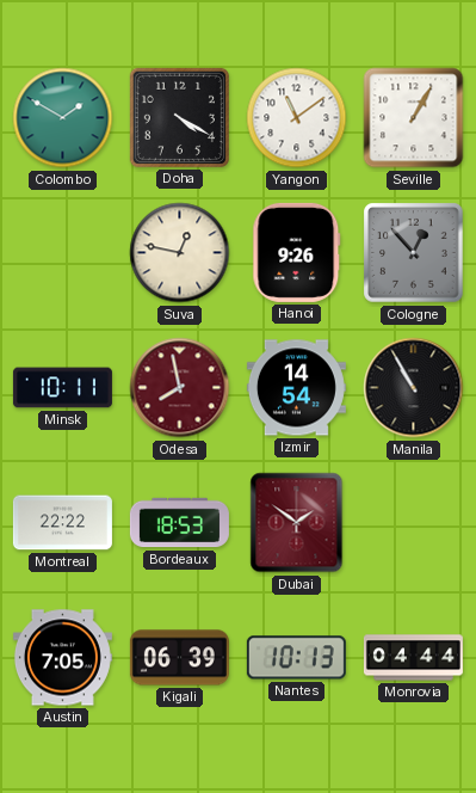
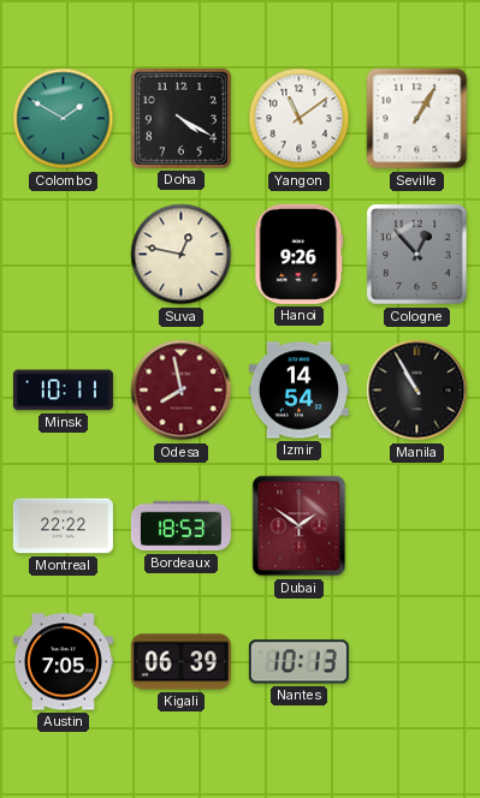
Monrovia: 04:44 -> none (413, 658)
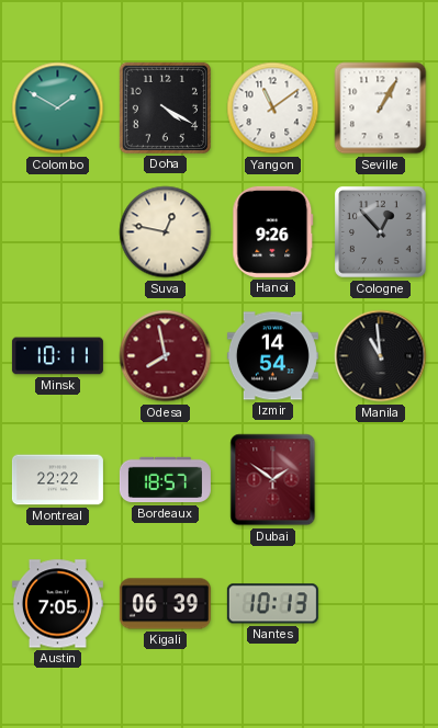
Manila: 10:55 -> 10:59 (381, 356)
Bordeaux: 18:53 -> 18:57 (165, 480)
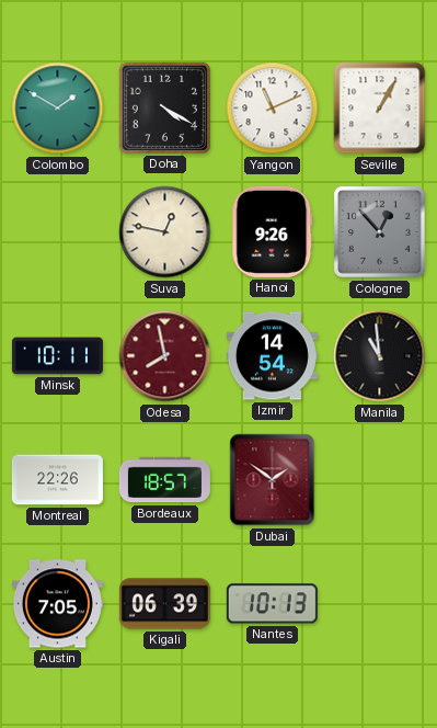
Yangon: 11:09 -> 11:11 (273, 109)
Montreal: 22:22 -> 22:26 (57, 480)
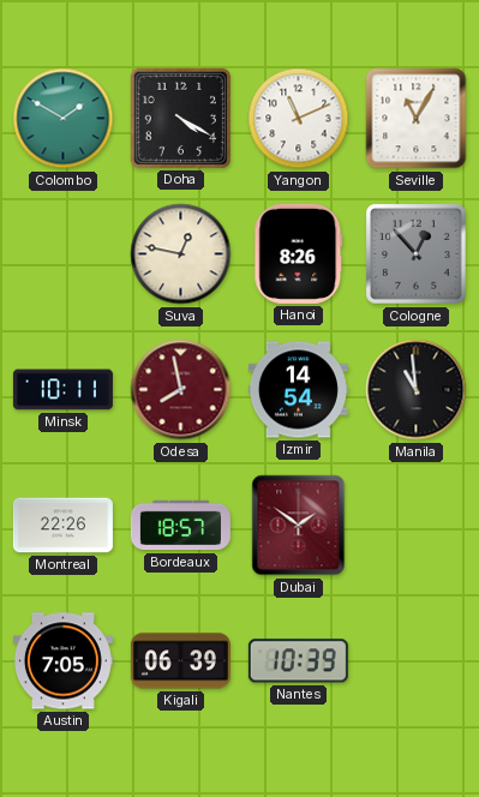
Seville: 1:05 -> 11:05 (417, 119)
Hanoi: 9:26 -> 8:26 (299, 253)
Nantes: 10:13 -> 10:39 (298, 661)
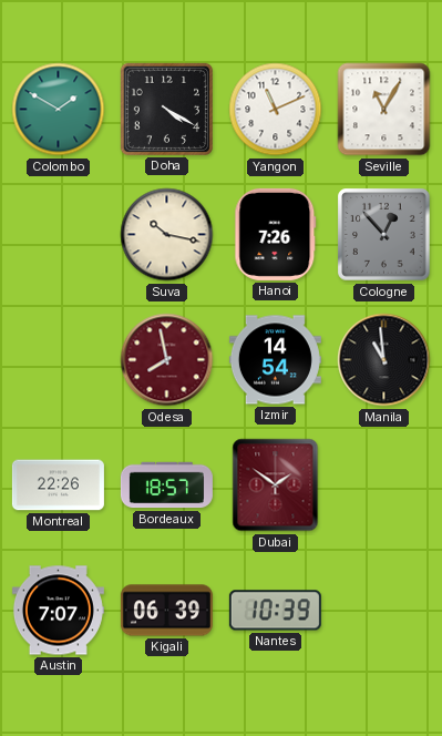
Suva: 12:47 -> 10:17 (167, 235)
Hanoi: 8:26 -> 7:26 (276, 234)
Minsk: 10:11 -> none (62, 390)
Austin: 7:05 -> 7:07 (58, 611)
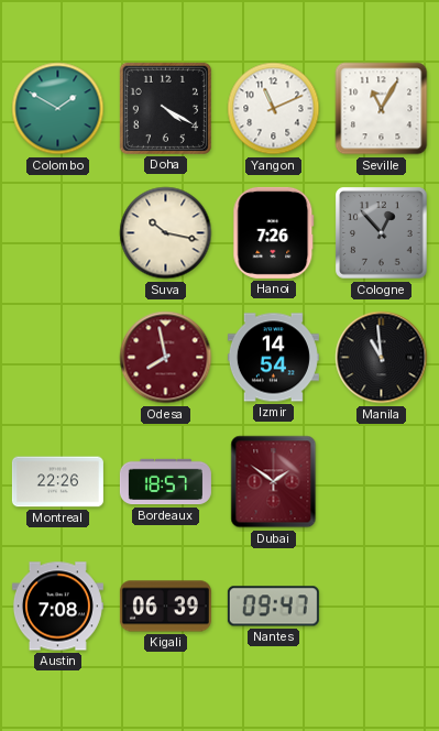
Austin: 7:07 -> 7:08 (57, 607)
Nantes: 10:39 -> 09:47 (273, 607)
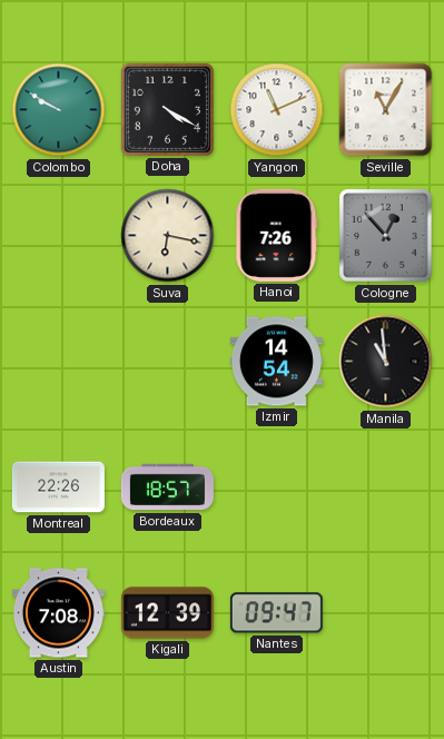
Colombo: 1:50 -> 9:50 (59, 110)
Suva: 10:17 -> 6:17 (168, 236)
Odesa: 7:58 -> none (166, 358)
Dubai: 1:51 -> none (274, 482)
Kigali: 06:39 -> 12:39 (167, 613)
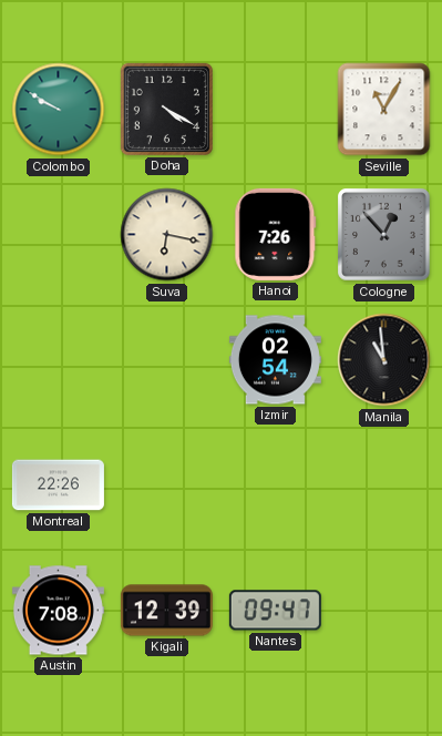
Yangon: 11:11 -> none (277, 110)
Izmir: 14:54 -> 02:54 (275, 360)
Bordeaux: 18:57 -> none (167, 487)
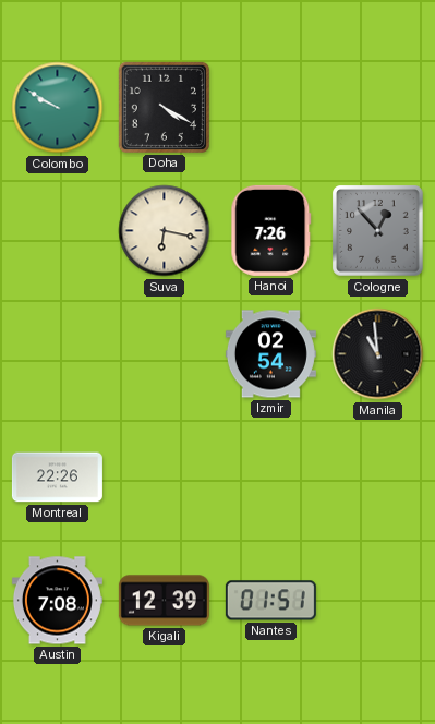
Seville: 11:05 -> none (384, 110)
Nantes: 09:47 -> 01:51 (270, 601)
